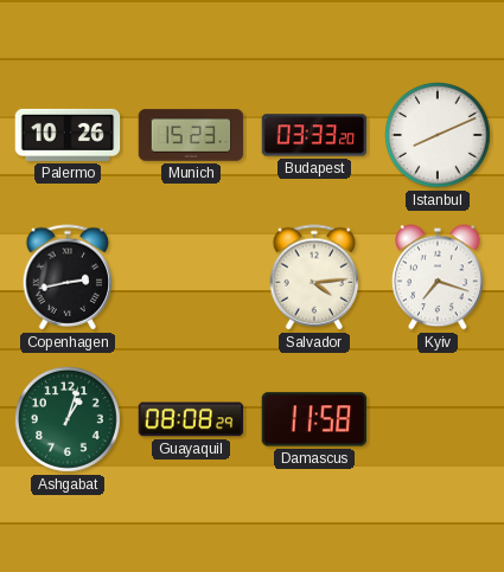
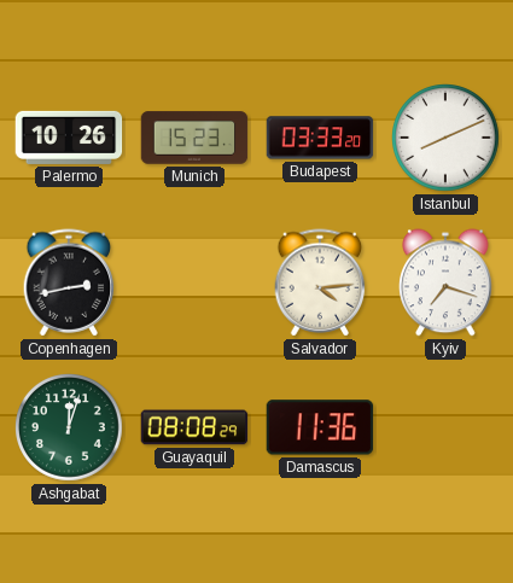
Ashgabat: 1:03 -> 12:03 (70, 428)
Damascus: 11:58 -> 11:36 (320, 427)
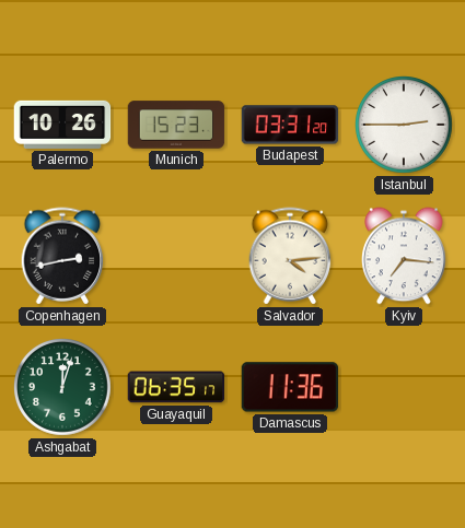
Budapest: 03:33 -> 03:31 (290, 125)
Istanbul: 8:11 -> 2:45 (405, 126)
Kyiv: 7:18 -> 7:16 (405, 256)
Guayaquil: 08:08 -> 06:35 (176, 387)
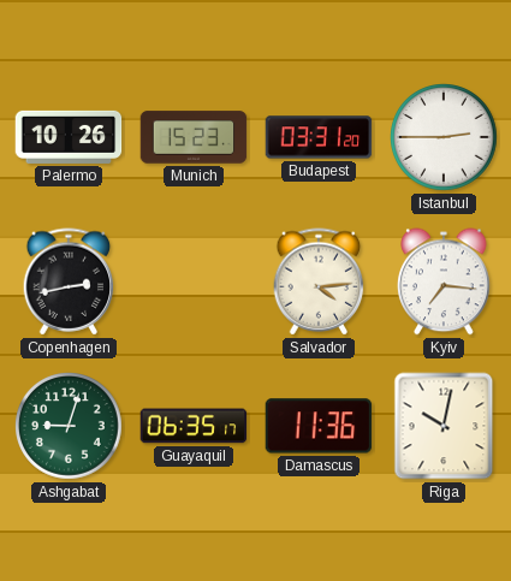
Ashgabat: 12:03 -> 9:03 (70, 427)
Riga: none -> 10:02 (444, 426)
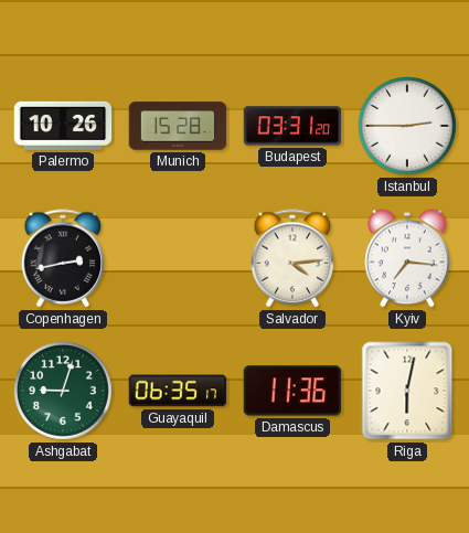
Munich: 15:23 -> 15:28 (178, 126)
Riga: 10:02 -> 6:02 (407, 391)
